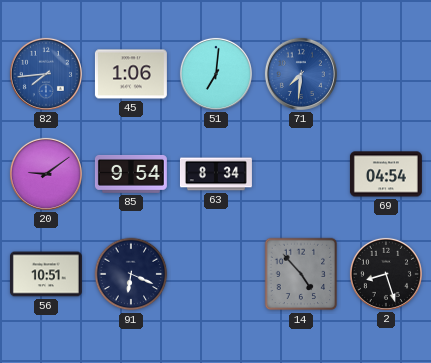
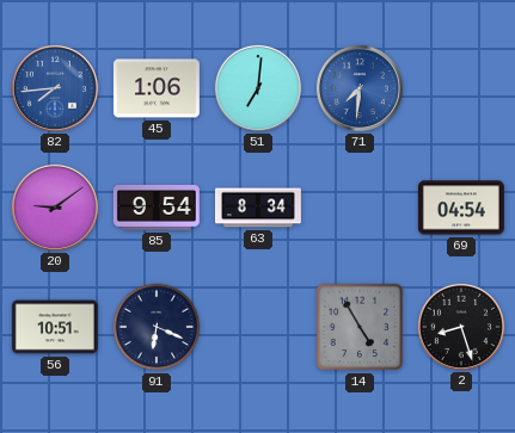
14: 4:53 -> 4:55 (360, 327)
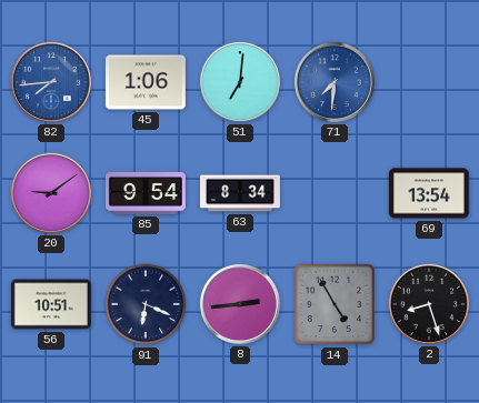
69: 04:54 -> 13:54 (429, 193)
8: none -> 2:44 (240, 304)
